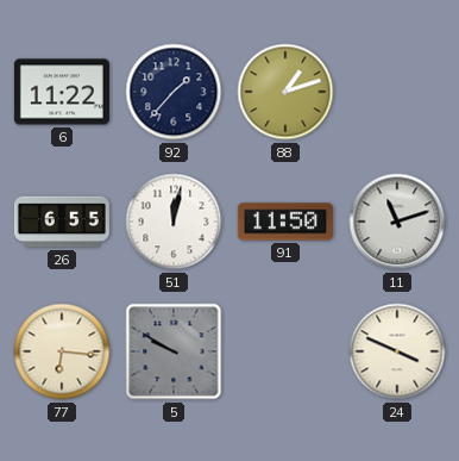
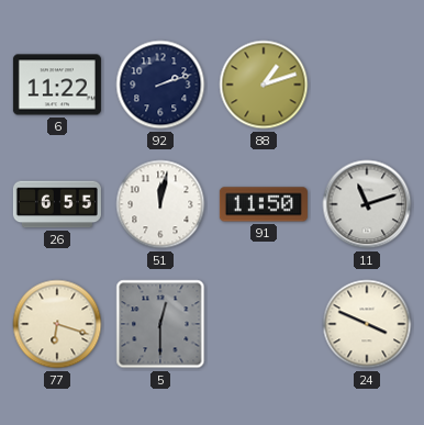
92: 1:37 -> 2:12 (160, 85)
77: 6:16 -> 6:18 (57, 324)
5: 9:50 -> 12:30 (160, 324)
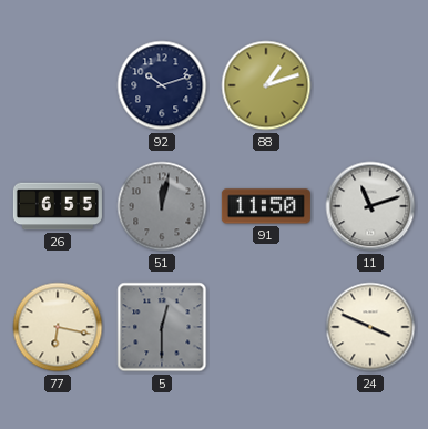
6: 11:22 -> none (57, 85)
92: 2:12 -> 10:12 (162, 85)
51 dial: white -> grey (162, 206)
77: 6:18 -> 6:17 (58, 327)
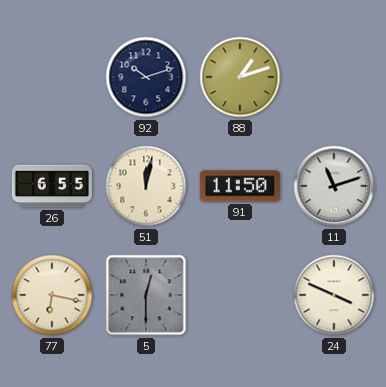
51 dial: grey -> cream (146, 186)
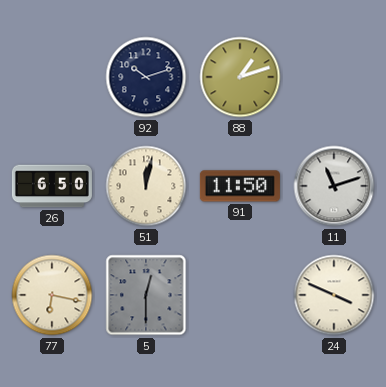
26: 6:55 -> 6:50 (52, 186)
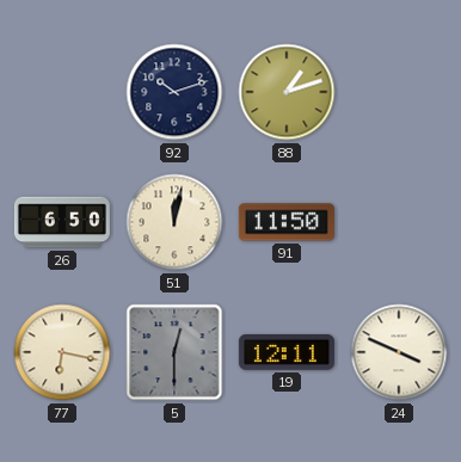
11: 11:12 -> none (334, 186)
19: none -> 12:11 (287, 353)
